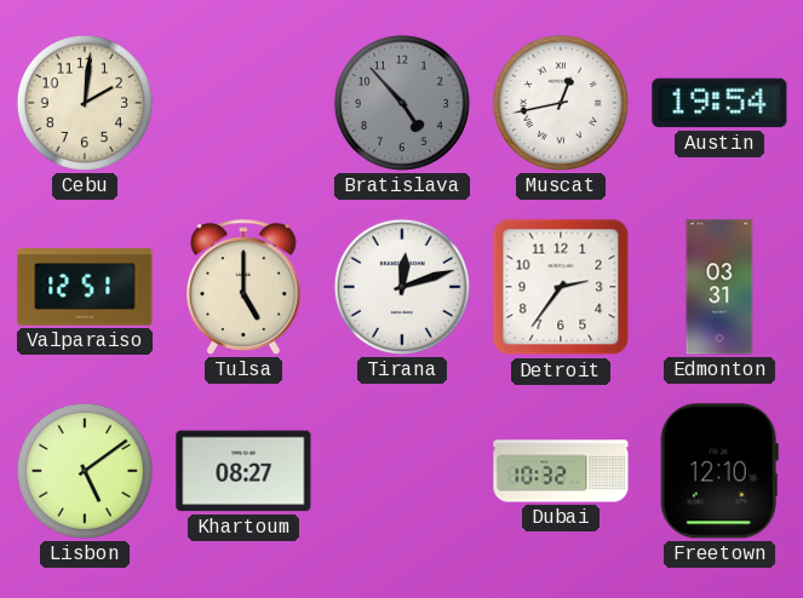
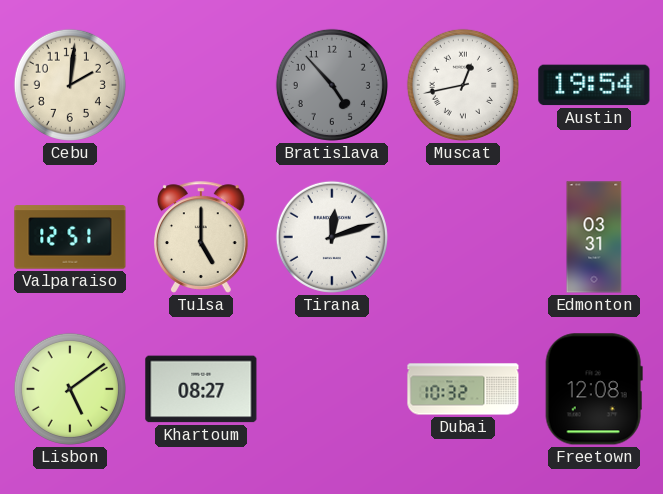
Detroit: 2:36 -> none (561, 287)
Freetown: 12:10 -> 12:08 (594, 389)
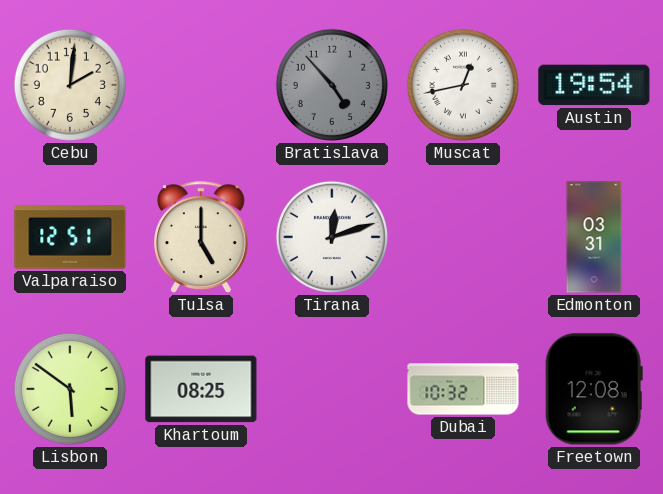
Lisbon: 5:09 -> 5:51 (70, 389)
Khartoum: 08:27 -> 08:25 (201, 389)
